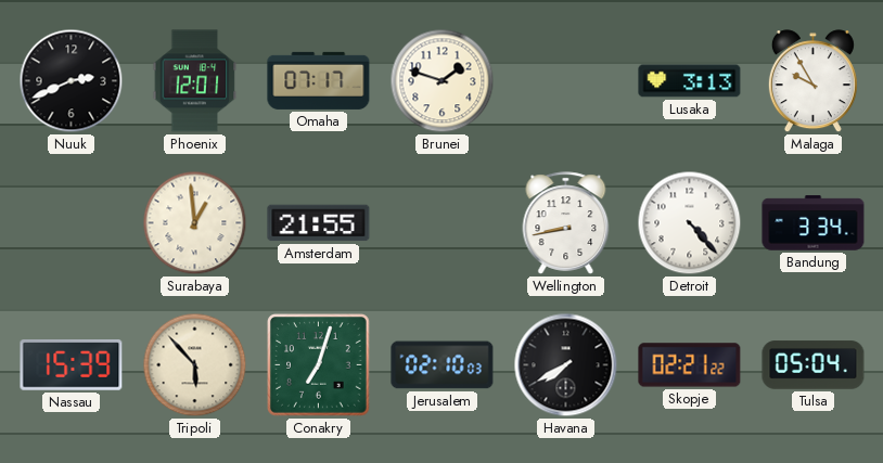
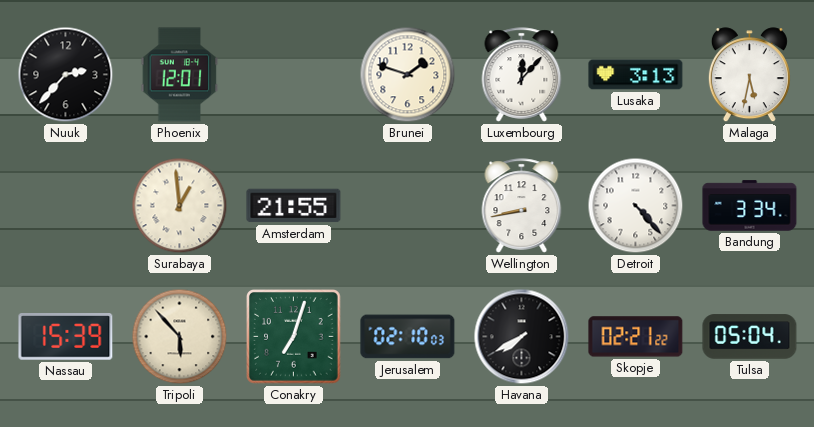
Nuuk: 2:41 -> 2:37 (66, 75)
Omaha: 07:17 -> none (319, 80)
Luxembourg: none -> 12:07 (522, 75)
Malaga: 9:55 -> 5:32 (749, 75)
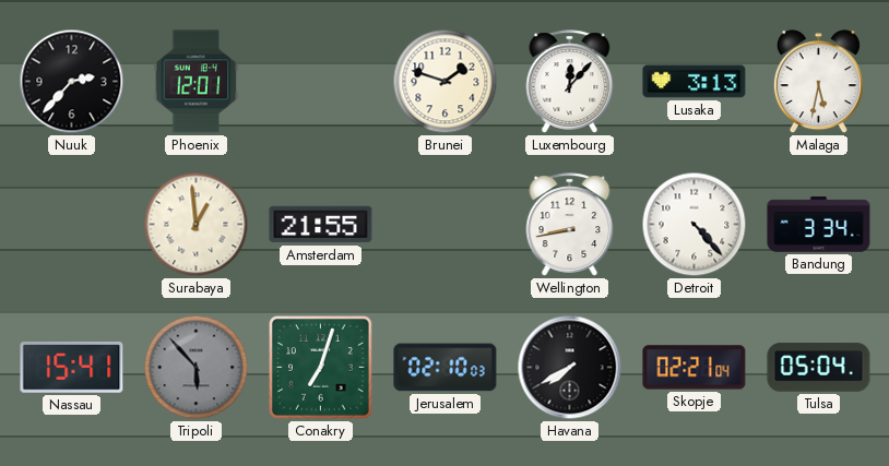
Nassau: 15:39 -> 15:41 (72, 368)
Tripoli dial: cream -> grey (197, 368)
Skopje: 02:21:22 -> 02:21:04 (695, 368)
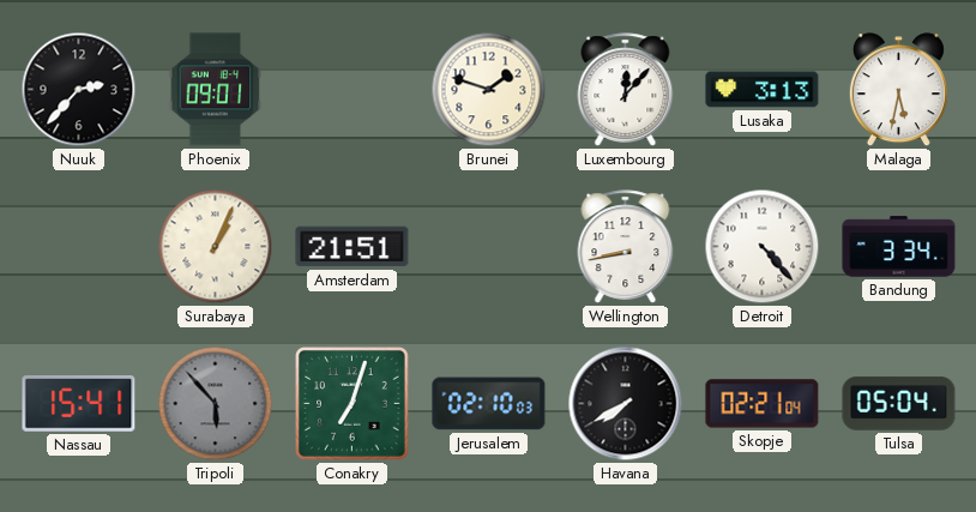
Phoenix: 12:01 -> 09:01 (216, 90)
Surabaya: 12:59 -> 1:04 (216, 247)
Amsterdam: 21:55 -> 21:51 (353, 247)
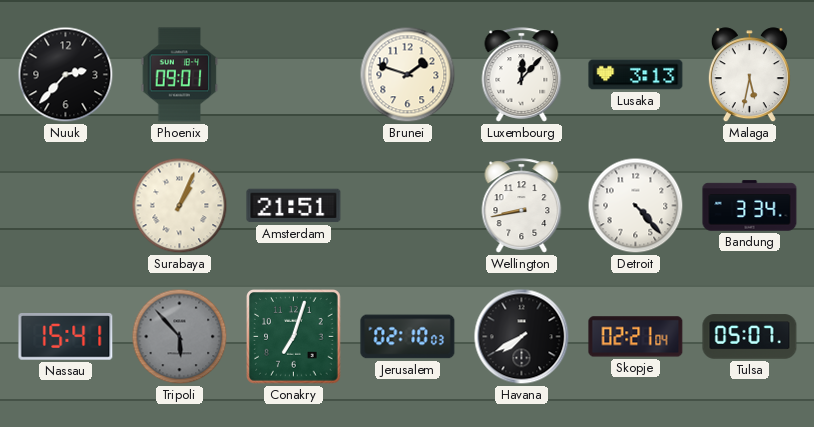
Tulsa: 05:04 -> 05:07 (750, 337)
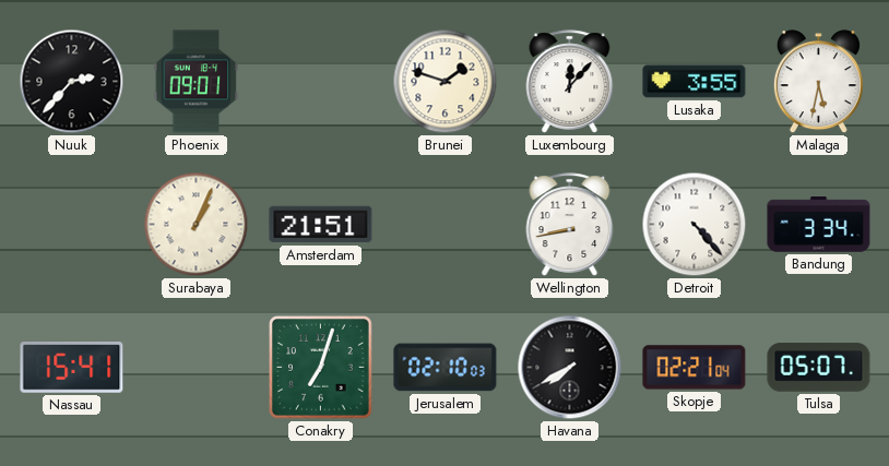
Lusaka: 3:13 -> 3:55 (695, 82)
Tripoli: 5:53 -> none (180, 337)
